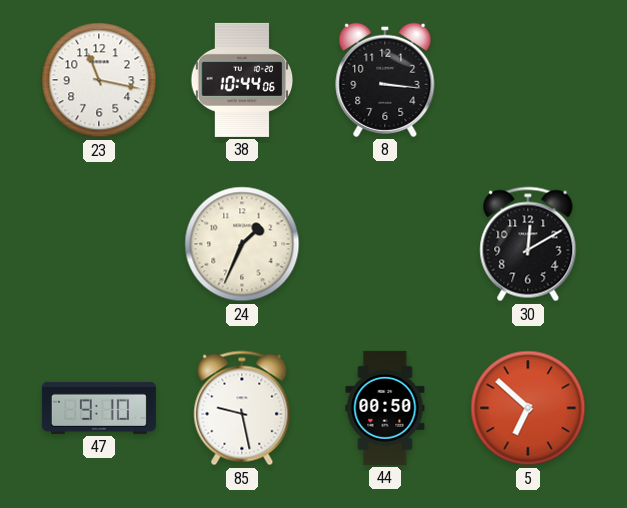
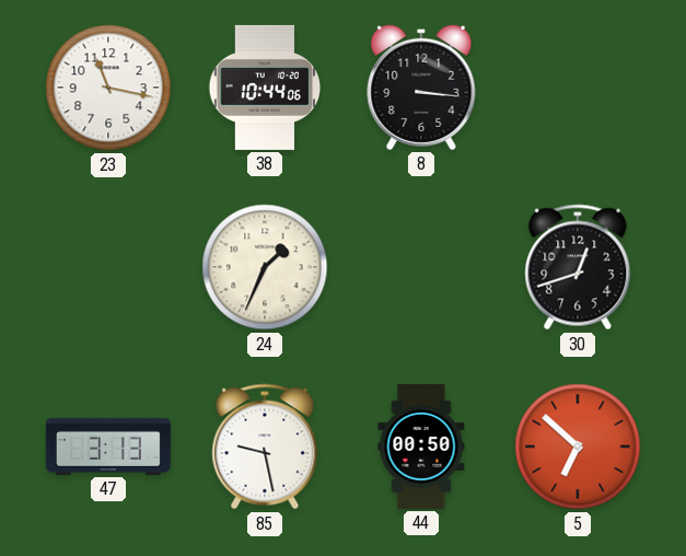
30: 12:10 -> 12:42 (578, 267)
47: 9:10 -> 3:13 (108, 447)
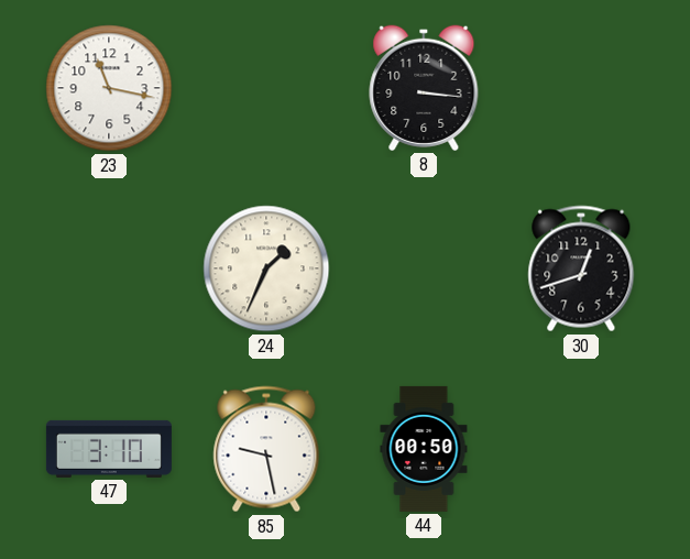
38: 10:44 -> none (265, 88)
47: 3:13 -> 3:10 (109, 449)
5: 6:52 -> none (578, 447)
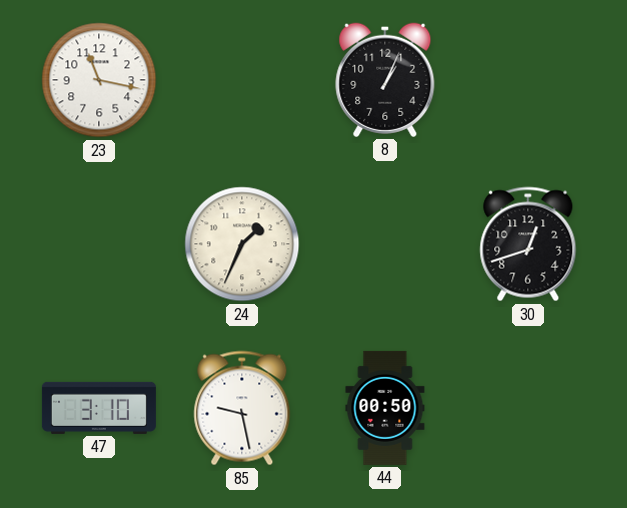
8: 3:16 -> 1:04 (385, 80)
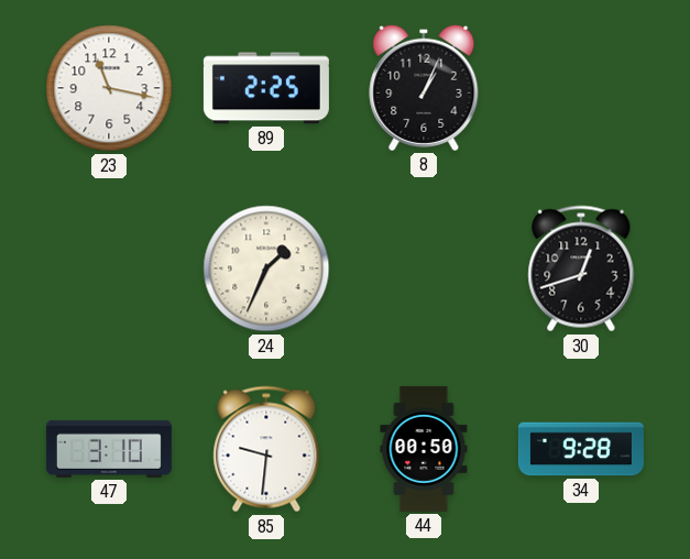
89: none -> 2:25 (266, 88)
85: 9:28 -> 9:31 (266, 449)
34: none -> 9:28 (581, 449)
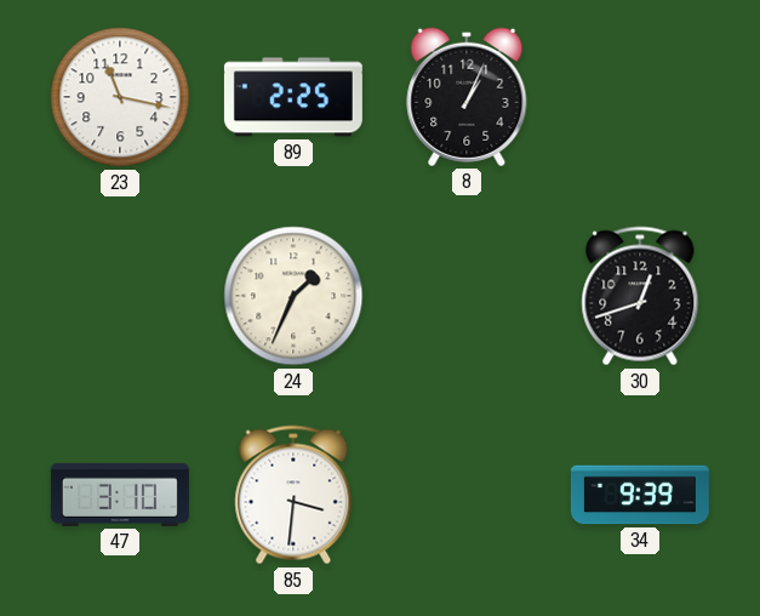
85: 9:31 -> 3:31 (293, 495)
44: 00:50 -> none (424, 449)
34: 9:28 -> 9:39 (640, 495)
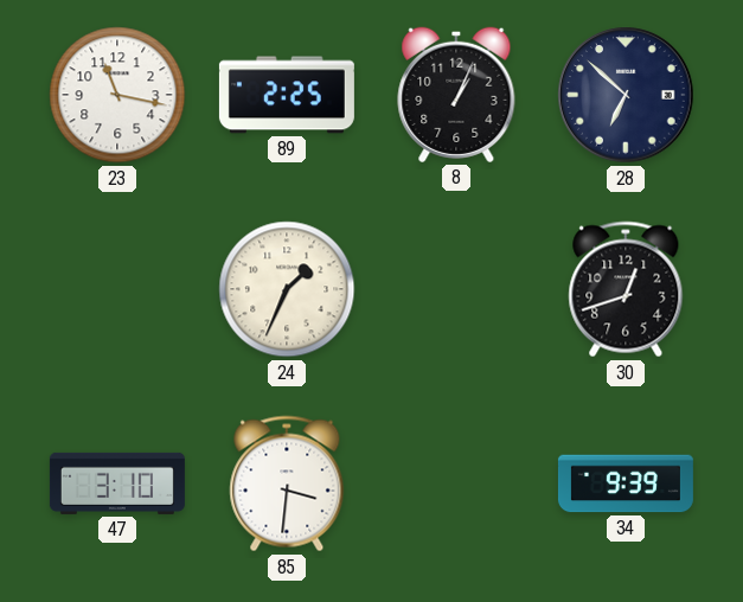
28: none -> 6:52 (626, 95)
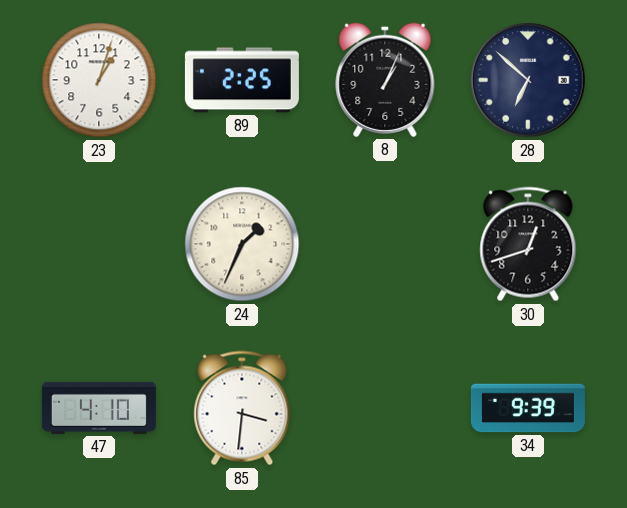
23: 11:17 -> 1:03 (99, 80)
47: 3:10 -> 4:10 (99, 408)
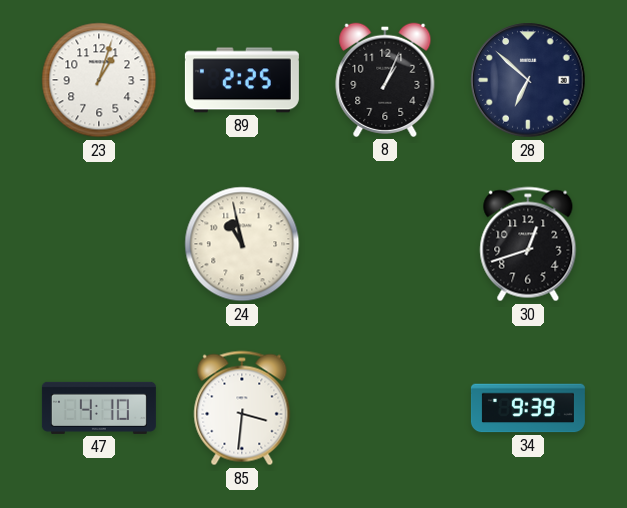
24: 1:34 -> 10:58 (242, 244)
